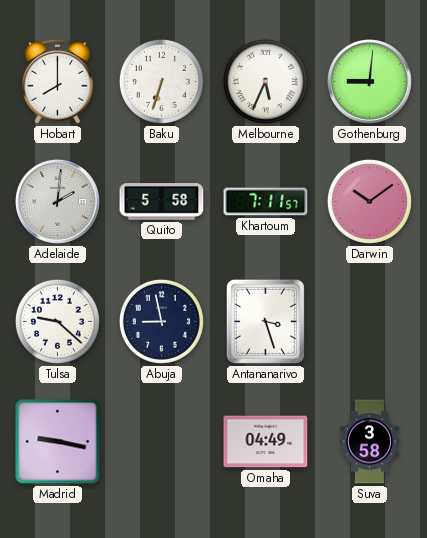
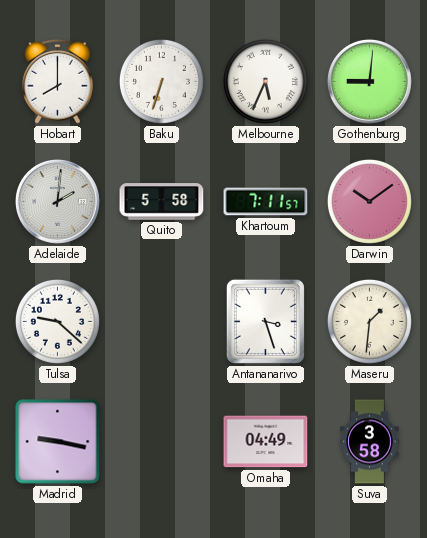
Abuja: 8:58 -> none (161, 321)
Maseru: none -> 1:31 (369, 321)
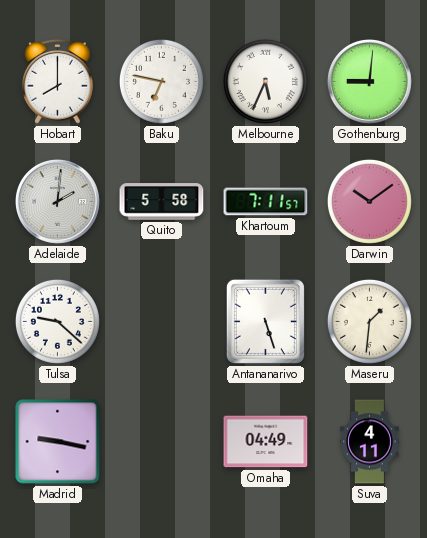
Baku: 6:33 -> 6:47 (161, 81)
Antananarivo: 3:27 -> 5:27 (265, 321)
Suva: 3:58 -> 4:11 (370, 442)
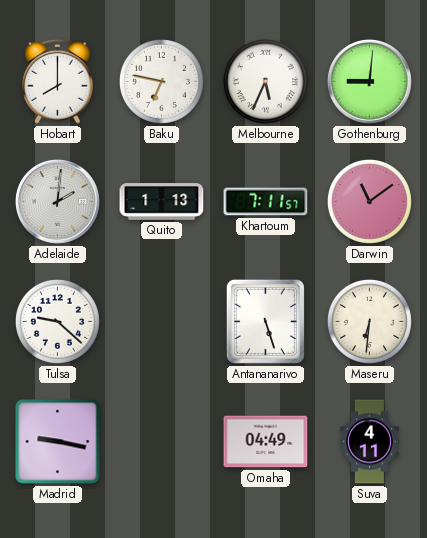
Quito: 5:58 -> 1:13 (162, 202)
Darwin: 10:09 -> 11:09 (369, 201)
Maseru: 1:31 -> 6:31 (369, 321)
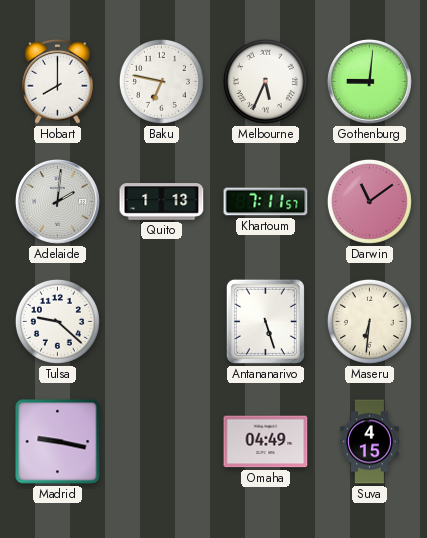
Suva: 4:11 -> 4:15 (370, 442)
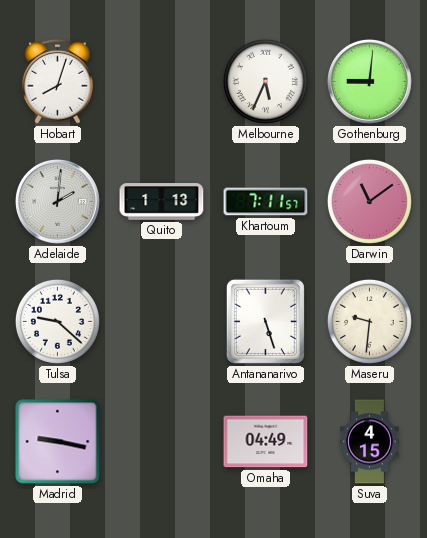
Hobart: 8:00 -> 8:03 (58, 81)
Baku: 6:47 -> none (161, 81)
Maseru: 6:31 -> 9:31 (369, 321)
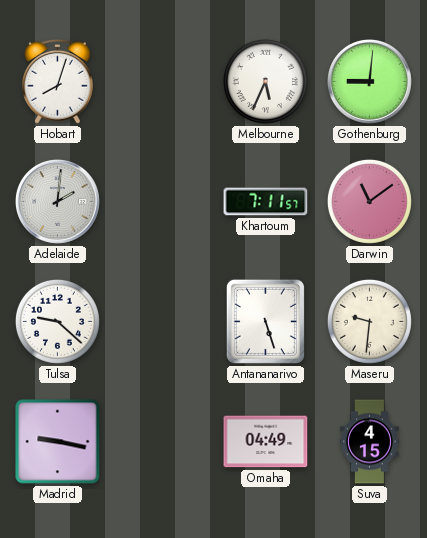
Quito: 1:13 -> none (162, 202)
